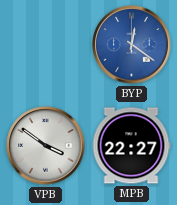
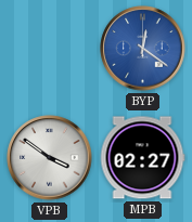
MPB: 22:27 -> 02:27 (142, 158)
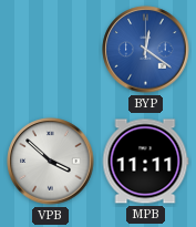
VPB: 3:51 -> 3:52 (51, 162)
MPB: 02:27 -> 11:11 (145, 162)
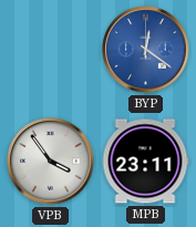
VPB: 3:52 -> 3:54 (51, 162)
MPB: 11:11 -> 23:11 (145, 162)
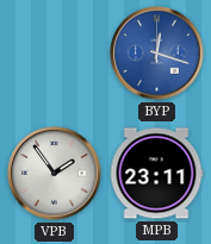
BYP: 12:21 -> 12:18 (157, 54)
VPB: 3:54 -> 1:54 (55, 174)
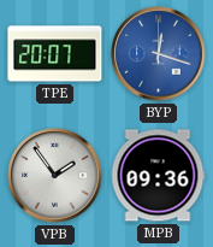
TPE: none -> 20:07 (55, 54)
MPB: 23:11 -> 09:36 (158, 176)
